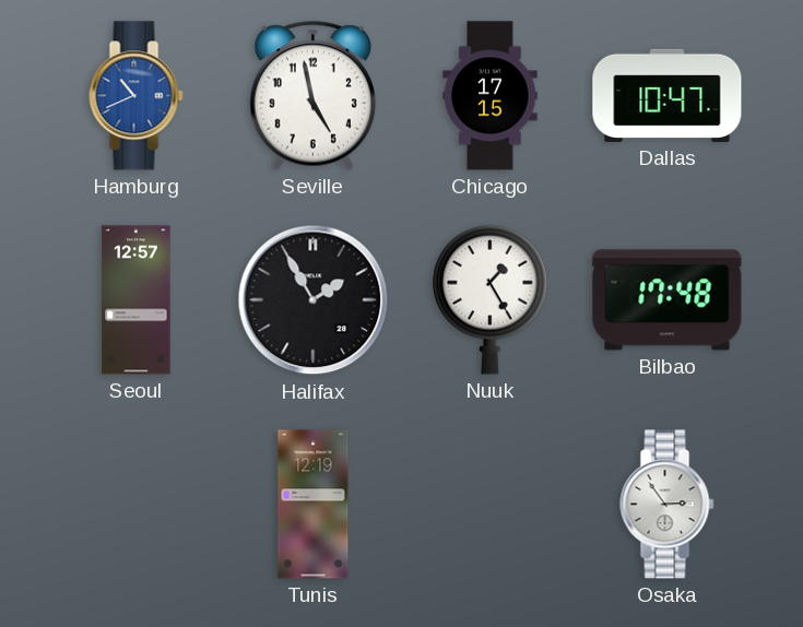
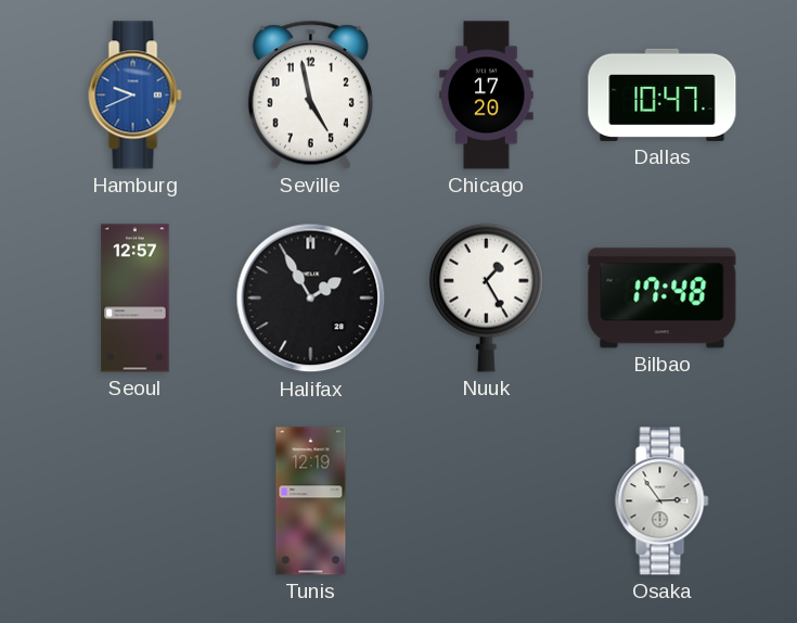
Hamburg: 10:41 -> 9:41 (136, 96)
Chicago: 17:15 -> 17:20 (487, 96)
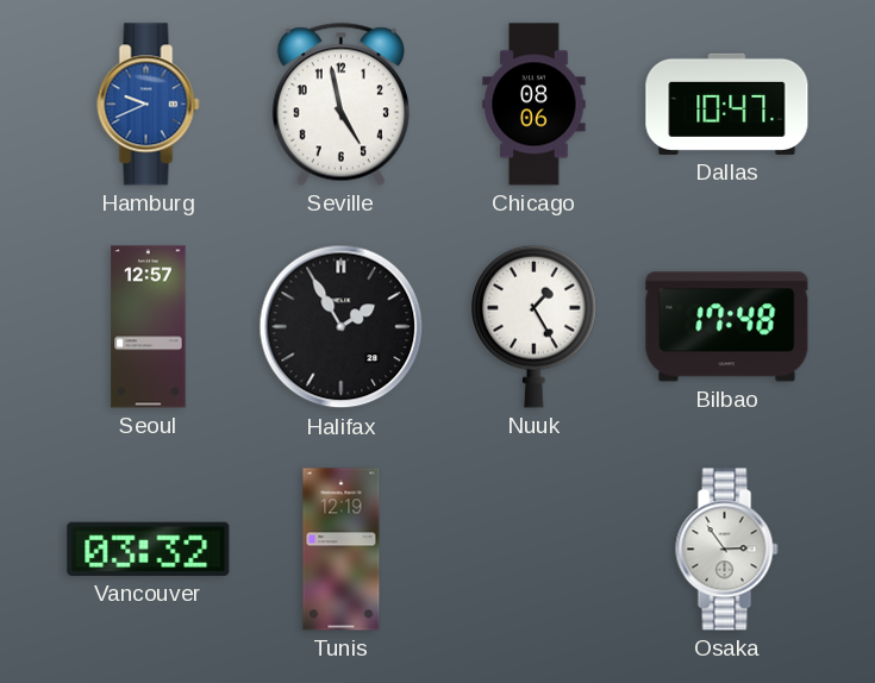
Chicago: 17:20 -> 08:06 (535, 105)
Vancouver: none -> 03:32 (149, 549)
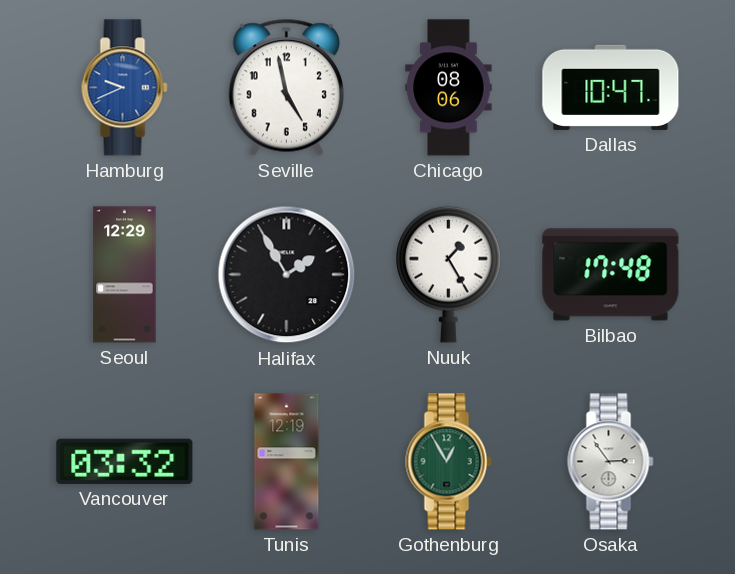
Seoul: 12:57 -> 12:29 (125, 275)
Gothenburg: none -> 12:55 (449, 462)
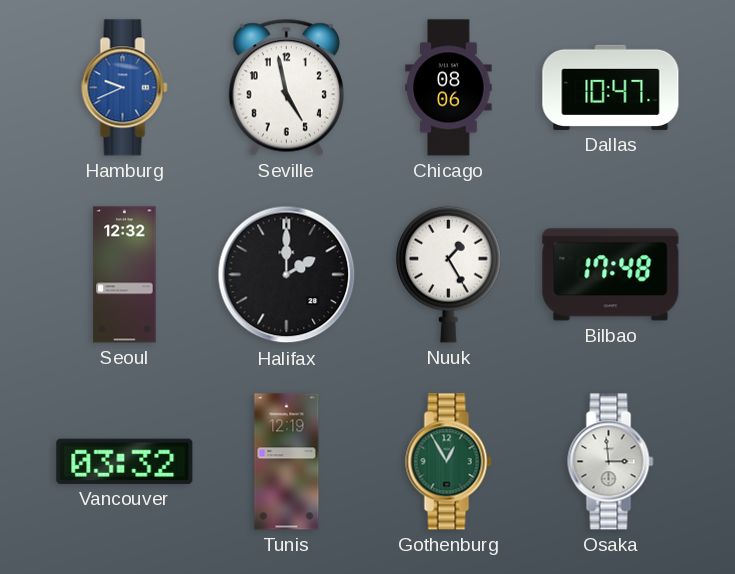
Seoul: 12:29 -> 12:32 (125, 275)
Halifax: 1:55 -> 2:00 (287, 275)
Osaka: 2:54 -> 2:59 (611, 462)
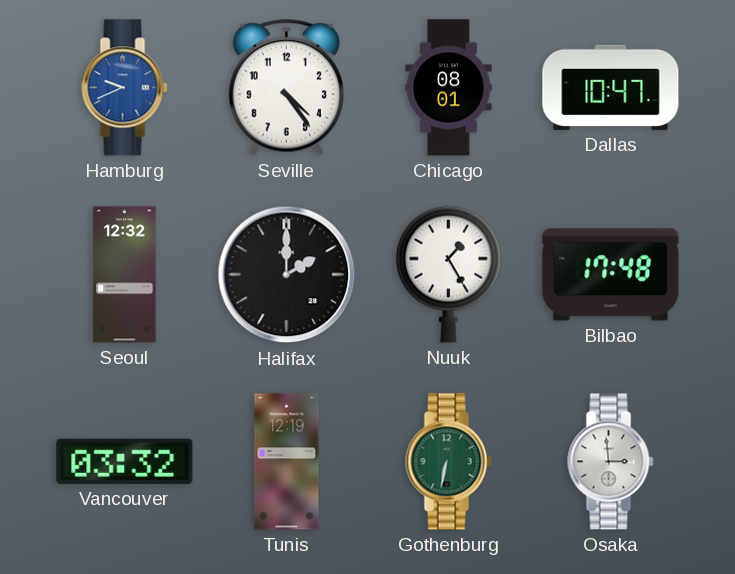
Seville: 4:58 -> 4:24 (286, 87)
Chicago: 08:06 -> 08:01 (449, 88)
Gothenburg: 12:55 -> 6:32 (449, 462)
